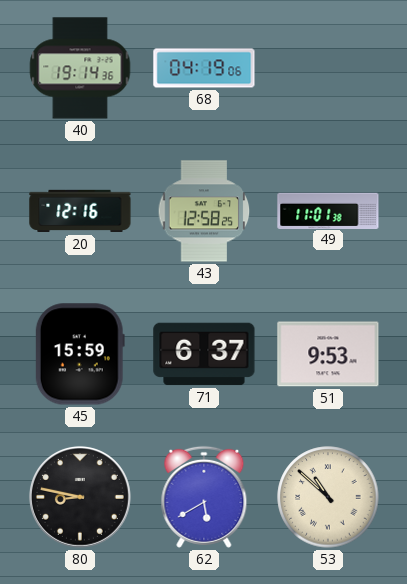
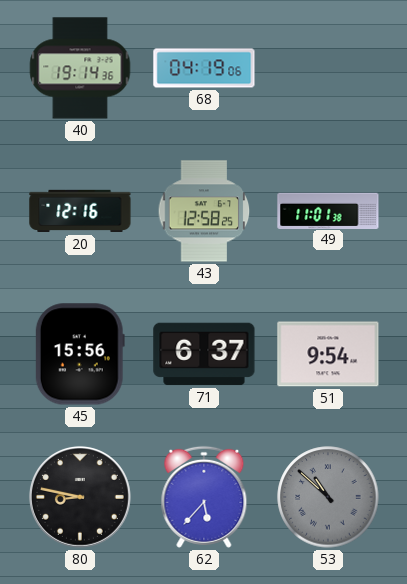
45: 15:59 -> 15:56 (80, 354)
51: 9:53 -> 9:54 (328, 354)
62: 5:40 -> 5:37 (204, 497)
53 dial: cream -> grey (328, 497)
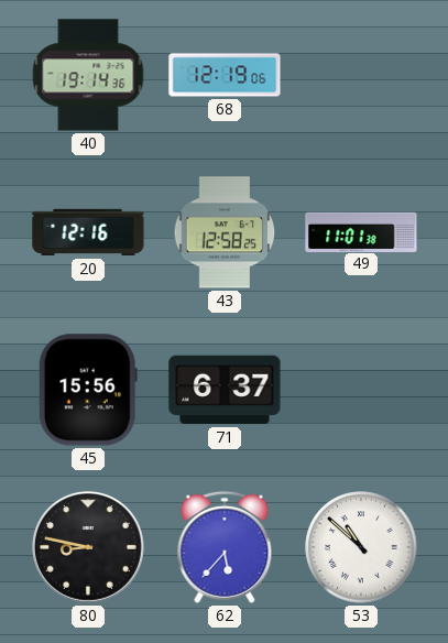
68: 04:19 -> 12:19 (225, 75)
51: 9:54 -> none (328, 354)
53 dial: grey -> white (361, 547)
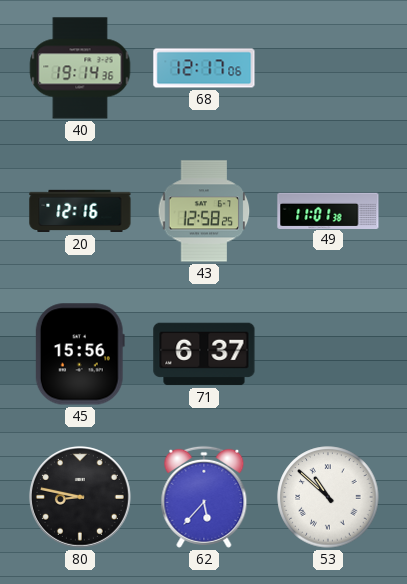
68: 12:19 -> 12:17 (204, 68)
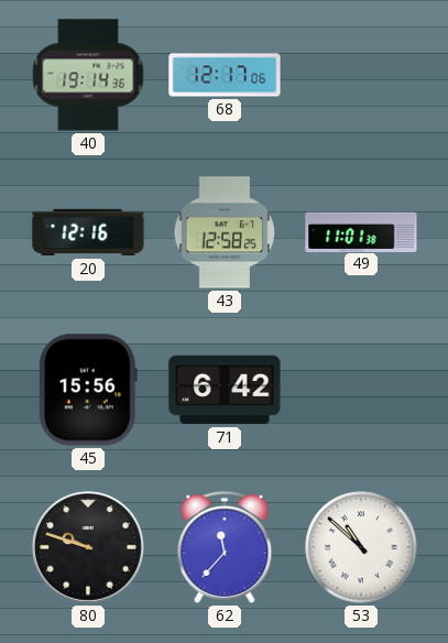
71: 6:37 -> 6:42 (225, 390)
80: 8:47 -> 9:48 (88, 547)
62: 5:37 -> 11:37 (225, 547)
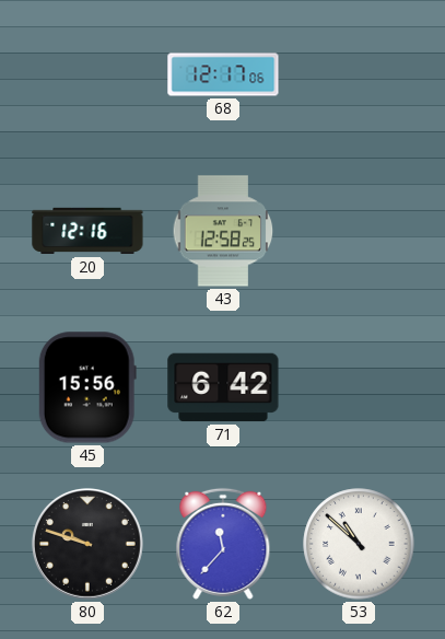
40: 19:14 -> none (88, 75)
49: 11:01 -> none (361, 231)
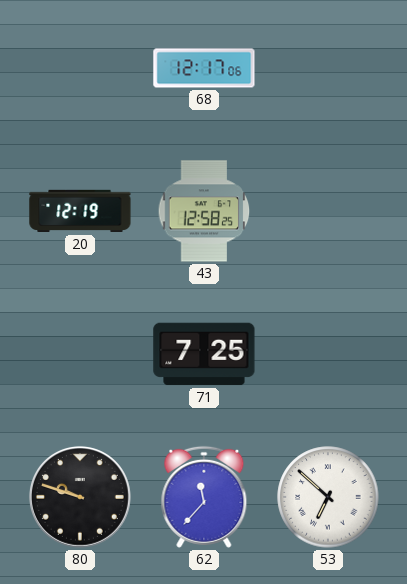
20: 12:16 -> 12:19 (80, 211)
45: 15:56 -> none (87, 387)
71: 6:42 -> 7:25 (204, 354)
53: 10:52 -> 6:52 (328, 497)
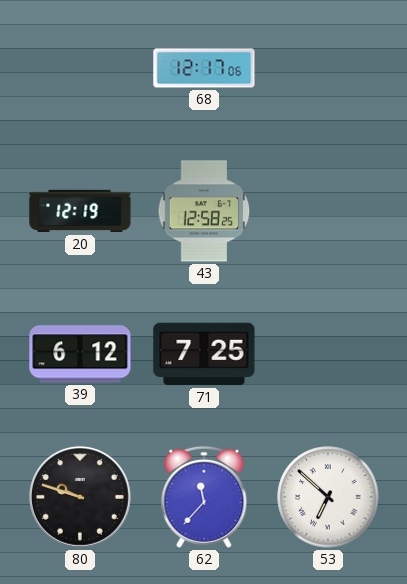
39: none -> 6:12 (80, 354)
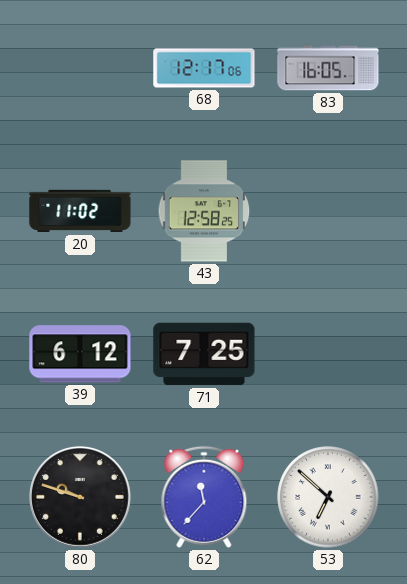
83: none -> 16:05 (328, 68)
20: 12:19 -> 11:02 (80, 211)
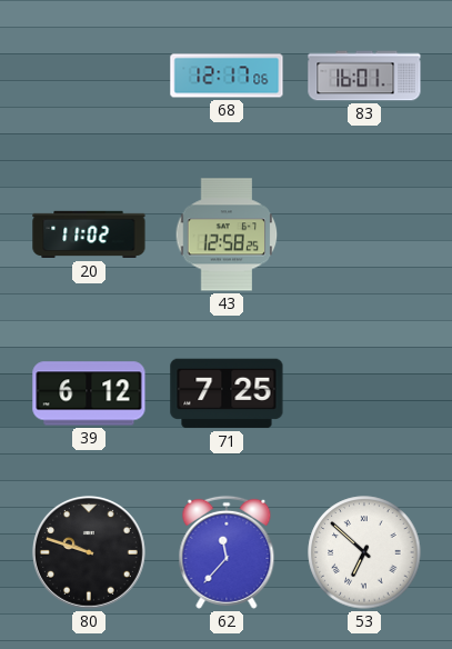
83: 16:05 -> 16:01 (364, 76)
